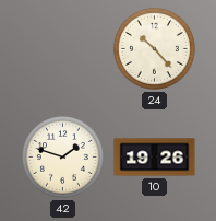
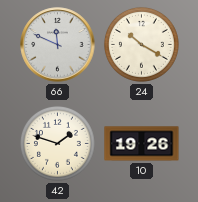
66: none -> 11:49 (58, 45)
24: 10:23 -> 10:20 (141, 44)
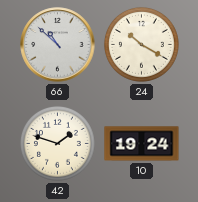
66: 11:49 -> 10:52 (58, 45)
10: 19:26 -> 19:24 (142, 144)
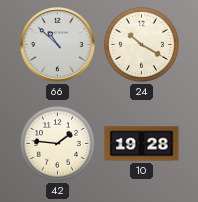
42: 1:48 -> 1:46 (57, 143)
10: 19:24 -> 19:28 (142, 144)
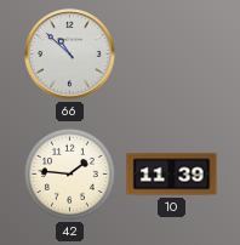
24: 10:20 -> none (141, 44)
10: 19:28 -> 11:39 (172, 175)
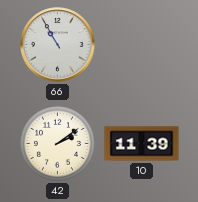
66: 10:52 -> 10:55 (58, 45)
42: 1:46 -> 2:09 (57, 143)
